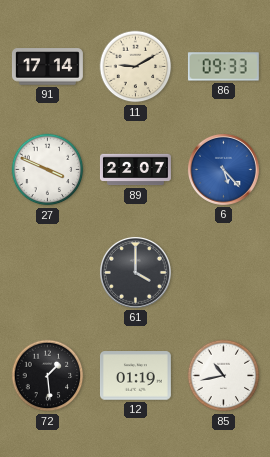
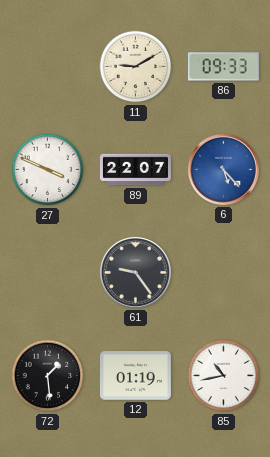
91: 17:14 -> none (47, 67)
61: 4:00 -> 9:24 (135, 272)
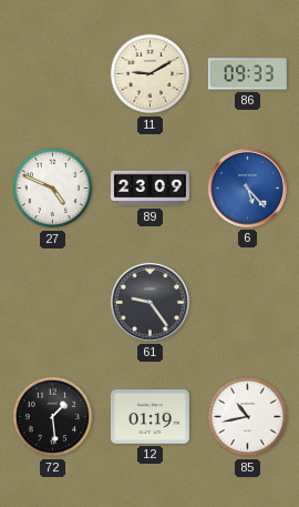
27: 3:49 -> 4:49 (53, 189)
89: 22:07 -> 23:09 (149, 189)
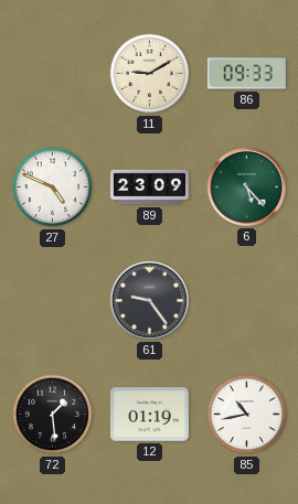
6 dial: blue -> green (246, 186)
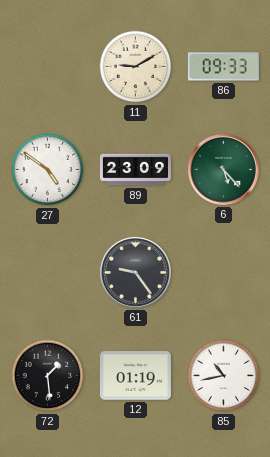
27: 4:49 -> 4:51 (48, 170)
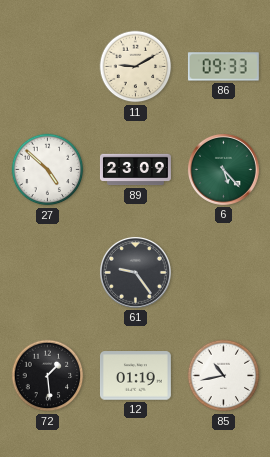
27: 4:51 -> 4:52 (48, 170)
